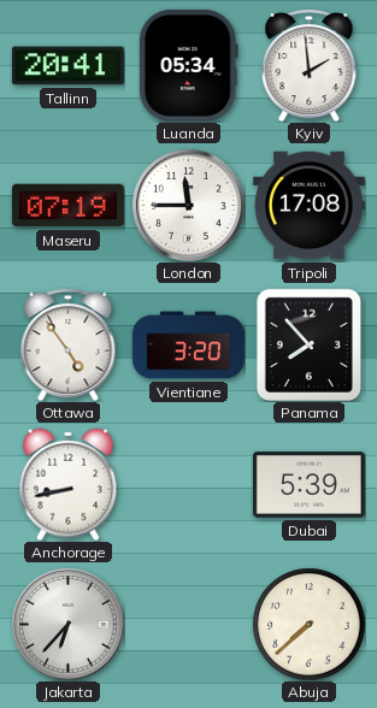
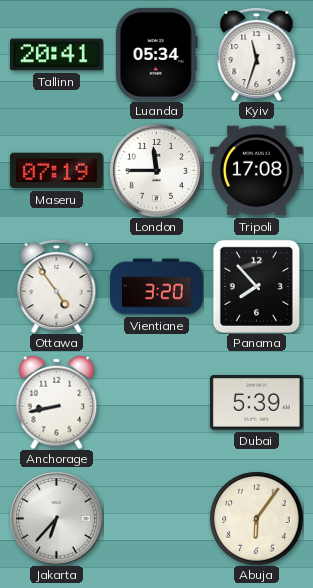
Kyiv: 1:59 -> 11:33 (257, 54)
Abuja: 7:38 -> 6:06 (256, 518)
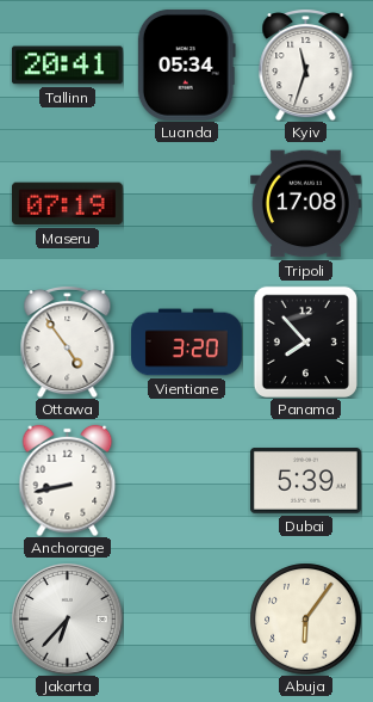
London: 11:45 -> none (156, 170)
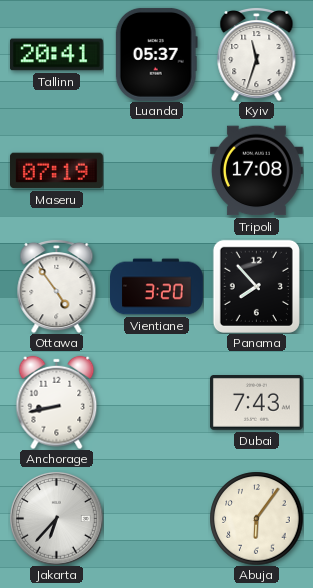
Luanda: 05:34 -> 05:37 (156, 54)
Dubai: 5:39 -> 7:43 (256, 403)
